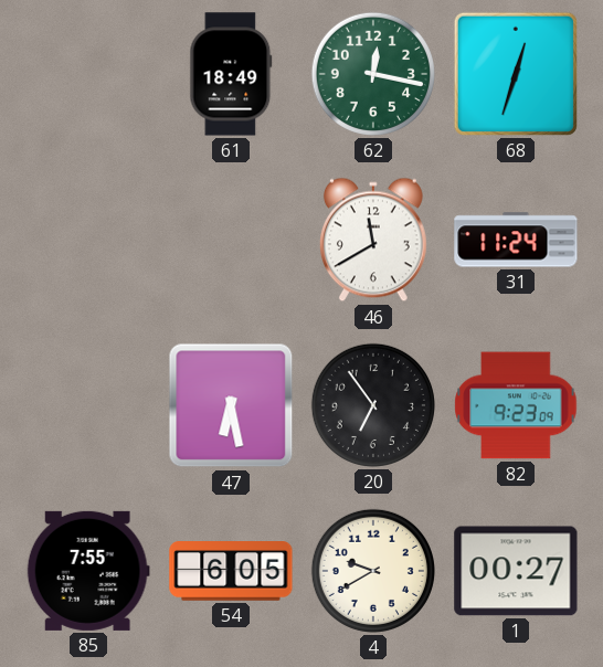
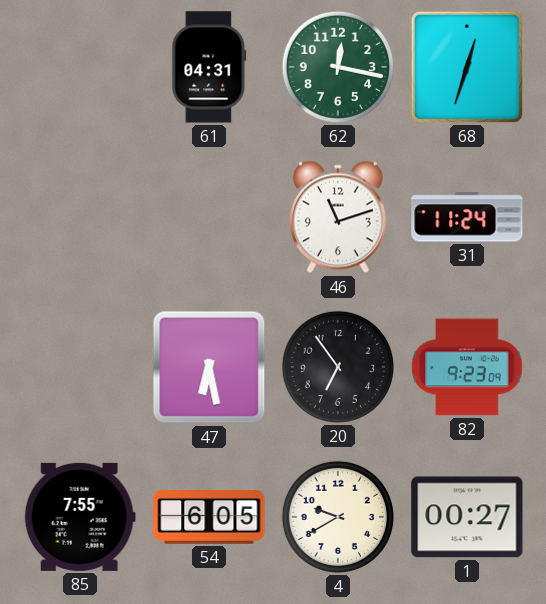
61: 18:49 -> 04:31 (209, 67)
46: 11:40 -> 11:12 (338, 217)
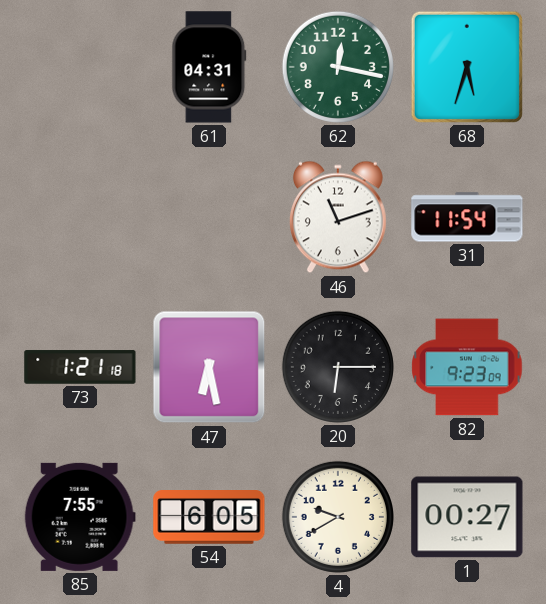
68: 12:33 -> 5:33 (467, 67)
31: 11:24 -> 11:54 (467, 217)
73: none -> 1:21 (80, 367)
20: 6:54 -> 6:15 (338, 367)
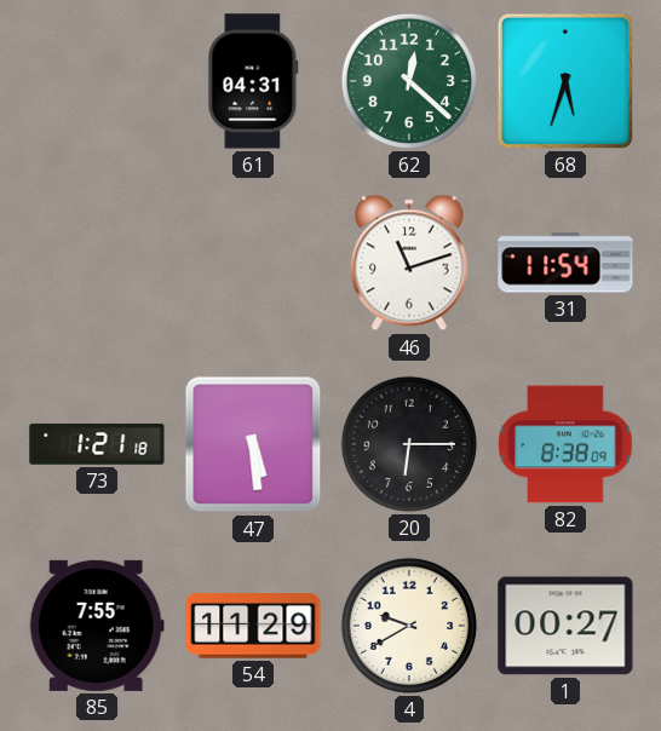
62: 12:17 -> 12:22 (409, 81)
47: 6:28 -> 5:29 (253, 444)
82: 9:23 -> 8:38 (565, 444)
54: 6:05 -> 11:29 (253, 626)
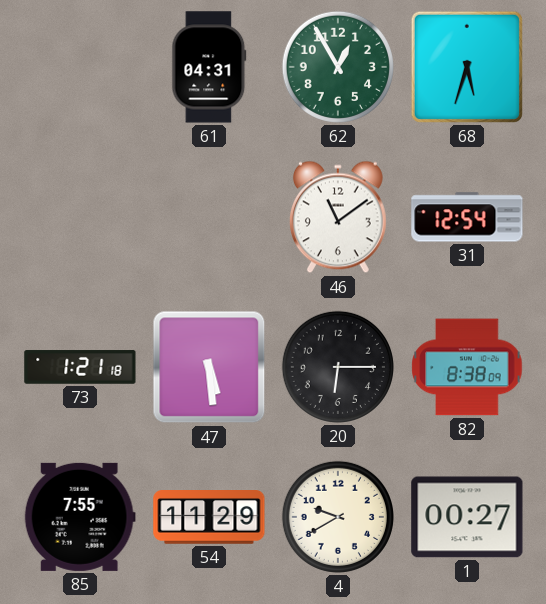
62: 12:22 -> 12:55 (338, 67)
46: 11:12 -> 11:09 (338, 217)
31: 11:54 -> 12:54 (467, 217)
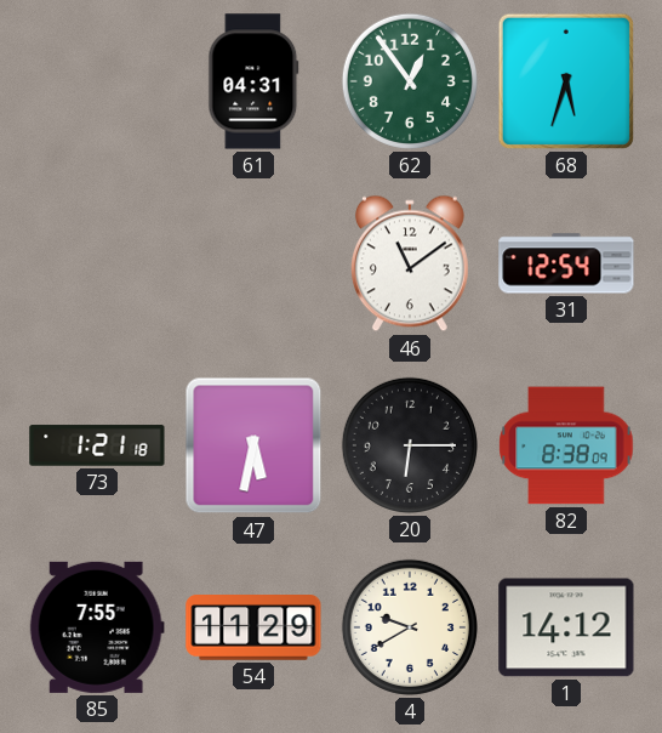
62: 12:55 -> 12:54 (410, 81)
47: 5:29 -> 5:32 (253, 445)
1: 00:27 -> 14:12 (566, 627)
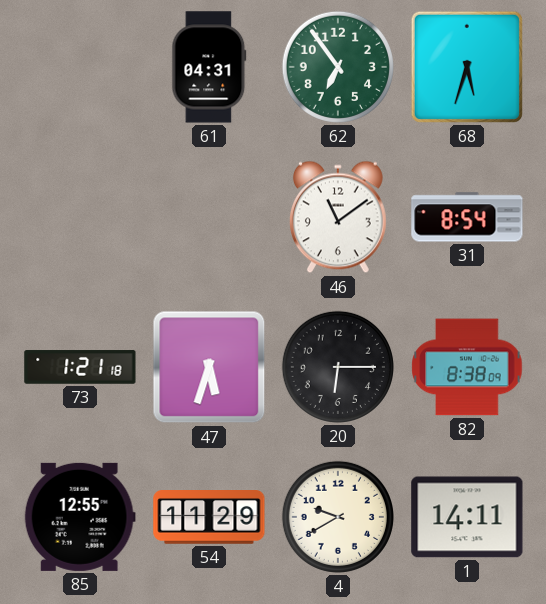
62: 12:54 -> 6:54 (338, 67)
31: 12:54 -> 8:54 (467, 217)
47: 5:32 -> 5:33 (209, 367)
85: 7:55 -> 12:55 (80, 517)
1: 14:12 -> 14:11 (467, 517)
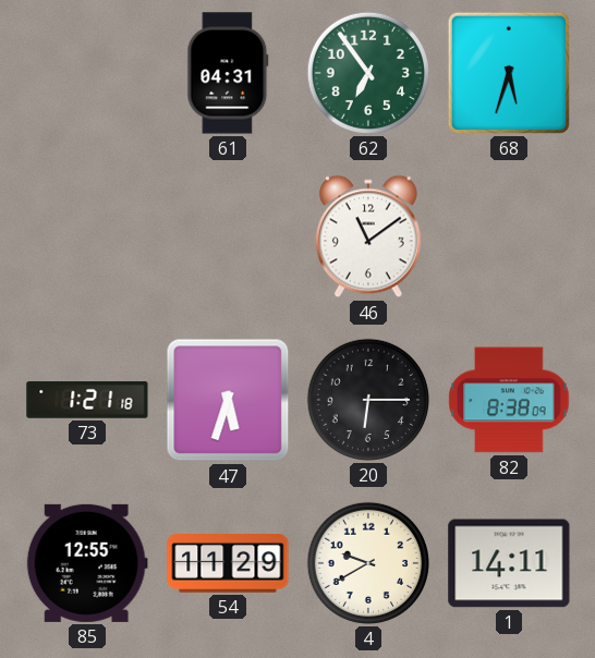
31: 8:54 -> none (467, 217)
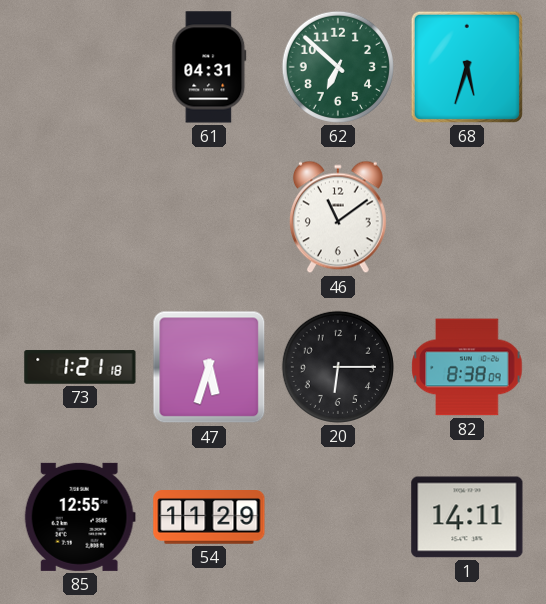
62: 6:54 -> 6:52 (338, 67)
4: 9:40 -> none (368, 563)
